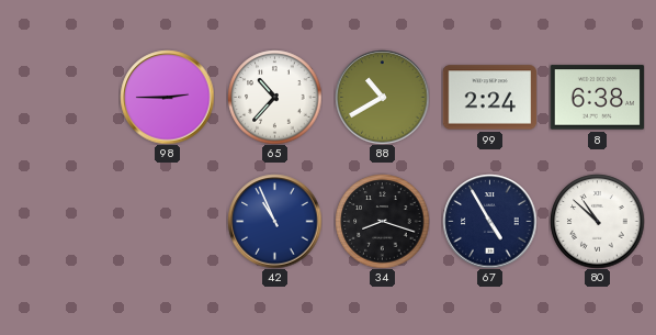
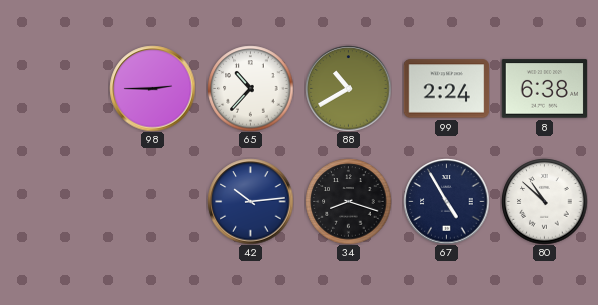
42: 10:56 -> 10:14 (250, 201)
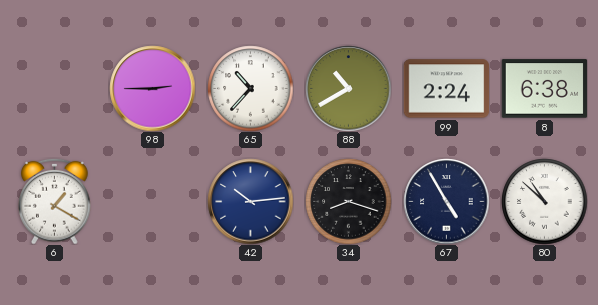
6: none -> 1:20 (55, 201)
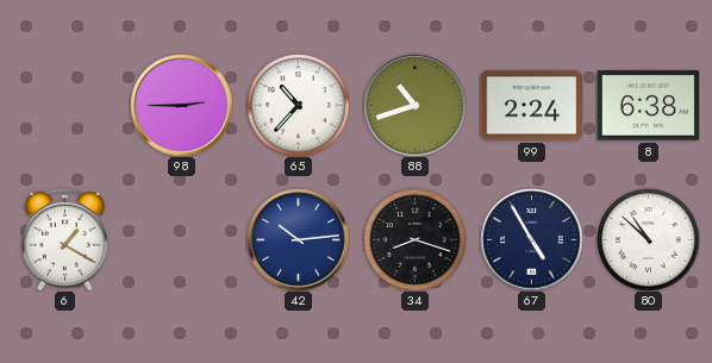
88: 10:40 -> 10:42 (414, 105)
